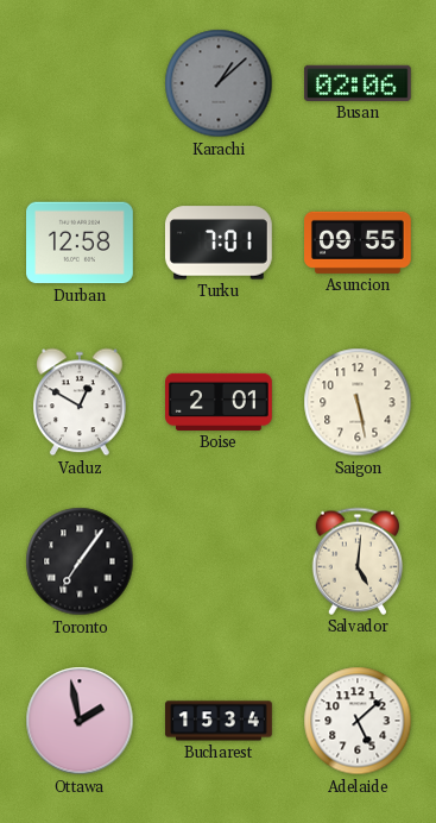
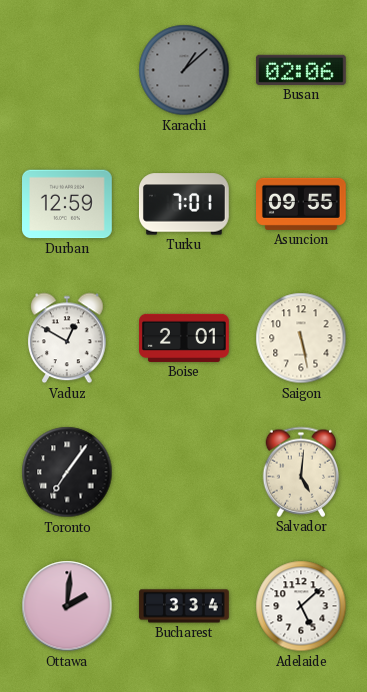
Durban: 12:58 -> 12:59 (68, 204)
Ottawa: 1:58 -> 2:01 (67, 606)
Bucharest: 15:34 -> 3:34 (184, 606)
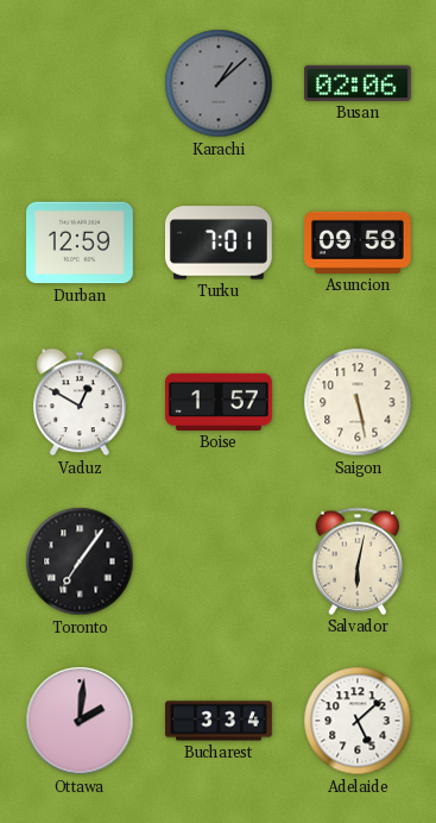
Asuncion: 09:55 -> 09:58 (359, 243)
Boise: 2:01 -> 1:57 (219, 402)
Salvador: 5:01 -> 6:02 (358, 561)
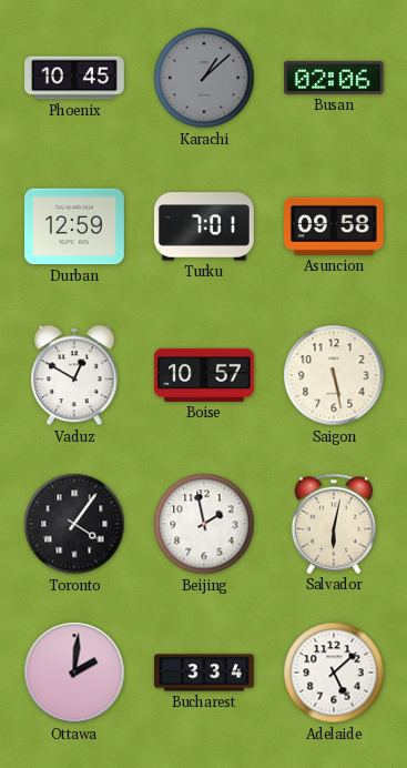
Phoenix: none -> 10:45 (74, 78)
Boise: 1:57 -> 10:57 (204, 375)
Toronto: 7:06 -> 4:06 (74, 524)
Beijing: none -> 1:58 (204, 524)
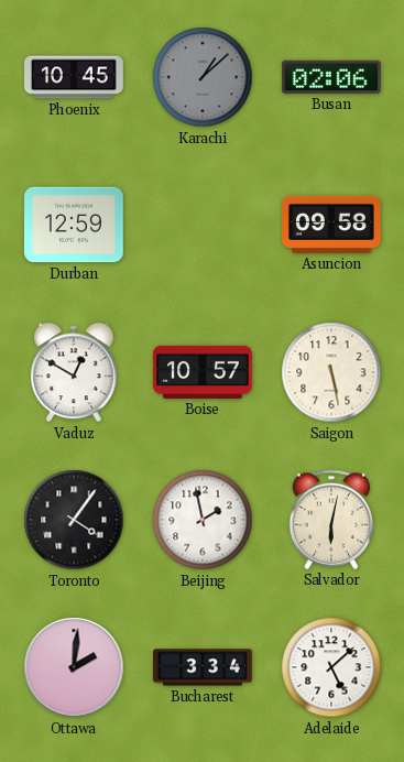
Turku: 7:01 -> none (204, 226)
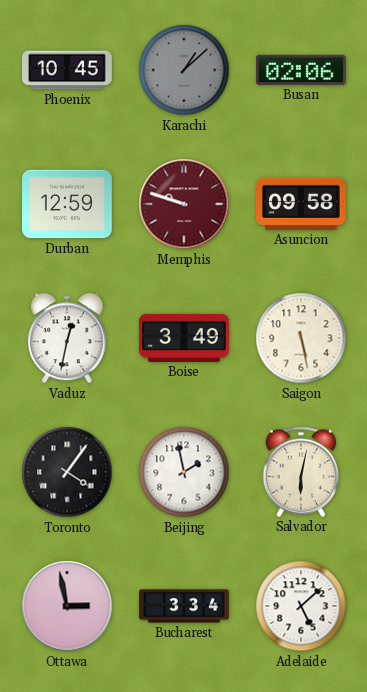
Memphis: none -> 9:48 (184, 204)
Vaduz: 12:50 -> 12:32 (67, 338)
Boise: 10:57 -> 3:49 (184, 338)
Ottawa: 2:01 -> 2:58 (67, 606)
